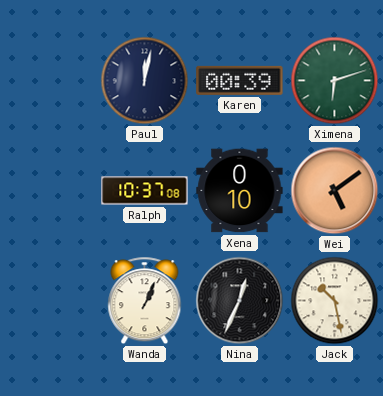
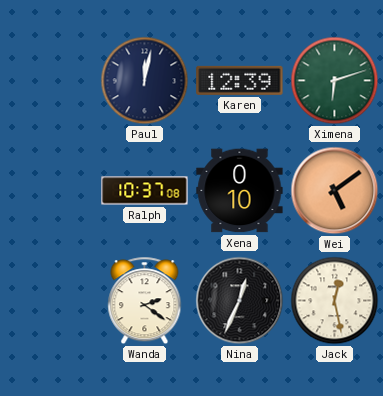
Karen: 00:39 -> 12:39 (240, 80)
Wanda: 1:04 -> 2:21 (145, 301)
Jack: 10:28 -> 12:28 (335, 301)
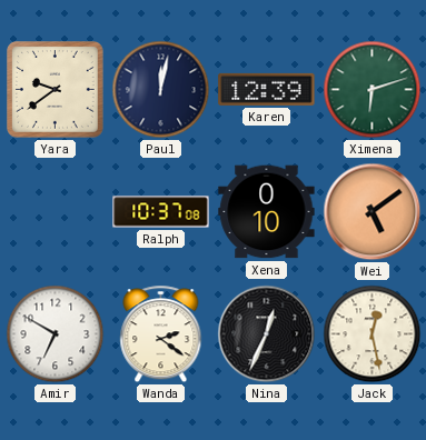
Yara: none -> 9:39 (56, 90)
Amir: none -> 6:50 (56, 334)
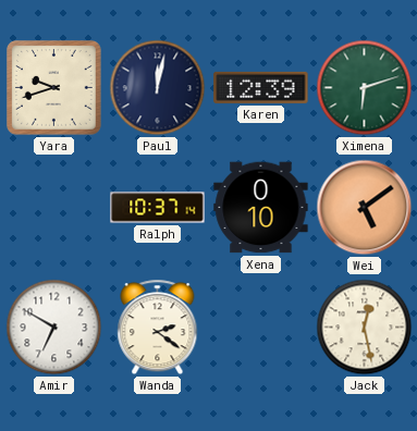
Yara: 9:39 -> 9:42 (54, 88)
Ralph: 10:37:08 -> 10:37:14 (158, 208)
Nina: 12:34 -> none (267, 334)
